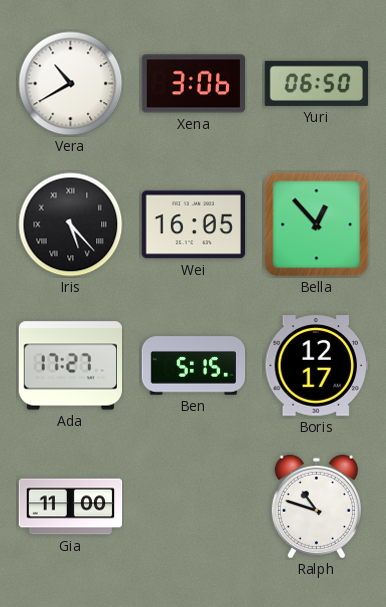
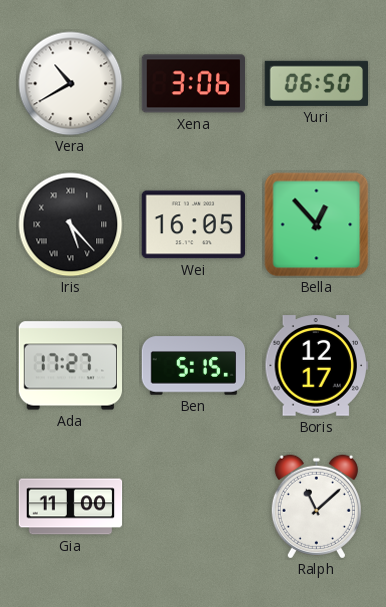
Ralph: 10:48 -> 11:08 (316, 507)
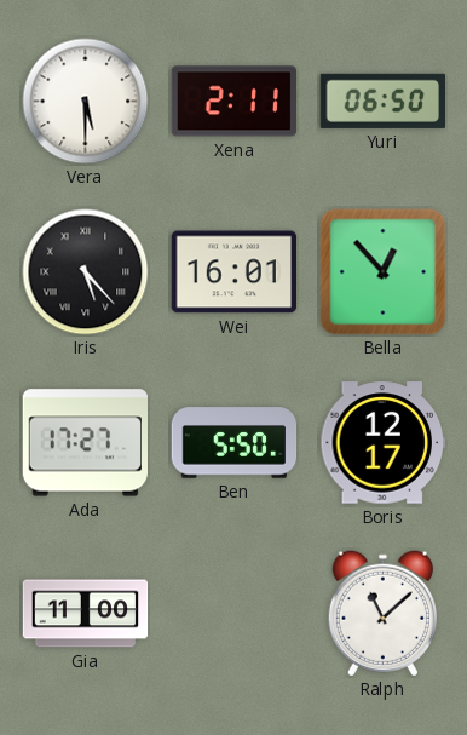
Vera: 10:40 -> 5:30 (86, 102)
Xena: 3:06 -> 2:11 (235, 102)
Wei: 16:05 -> 16:01 (234, 272)
Ben: 5:15 -> 5:50 (235, 443)
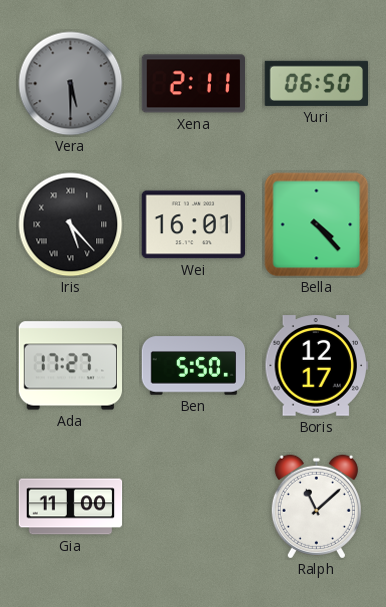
Vera dial: white -> grey (71, 84)
Bella: 12:53 -> 4:23 (317, 225)
